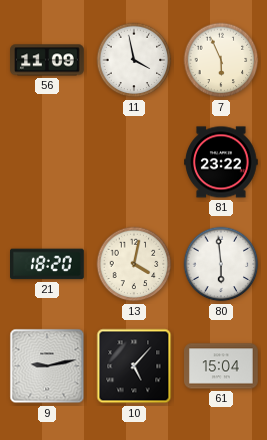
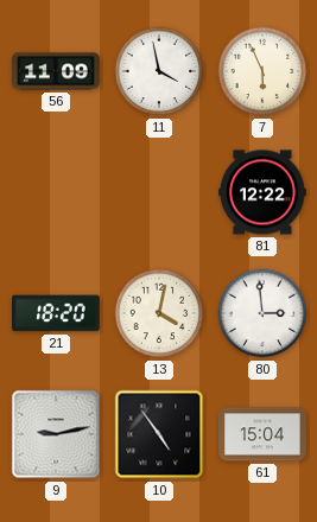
81: 23:22 -> 12:22 (264, 192)
80: 5:59 -> 2:59 (262, 313)
10: 5:07 -> 4:54 (159, 434)
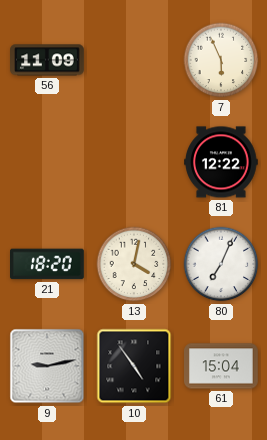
11: 3:58 -> none (159, 71)
80: 2:59 -> 7:04 (221, 264)
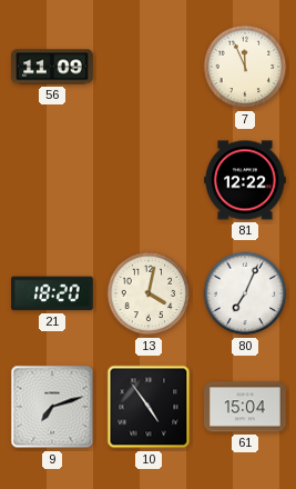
7: 5:56 -> 11:56 (245, 67)
9: 9:13 -> 7:12 (52, 407)
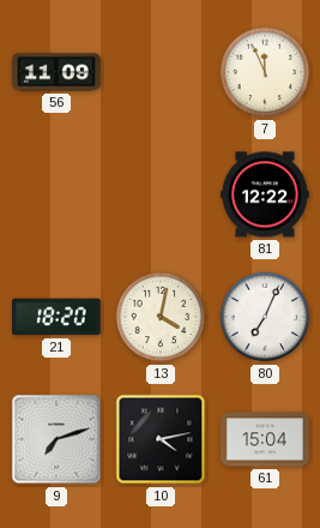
10: 4:54 -> 4:13 (161, 439)
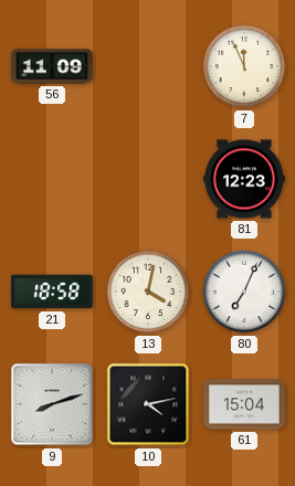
81: 12:22 -> 12:23 (245, 179)
21: 18:20 -> 18:58 (53, 292)
9: 7:12 -> 8:12 (52, 404)
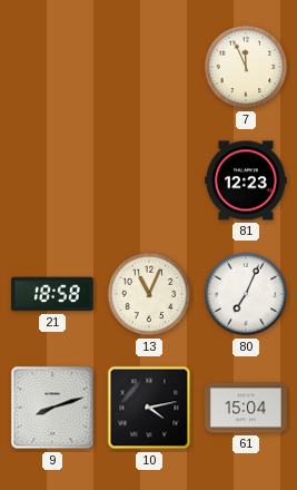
56: 11:09 -> none (52, 66)
13: 4:02 -> 11:04 (149, 294)
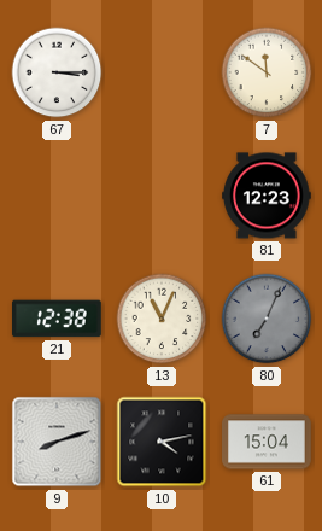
67: none -> 3:15 (57, 72)
7: 11:56 -> 11:51 (267, 72)
21: 18:58 -> 12:38 (58, 319)
80 dial: white -> grey (267, 319)
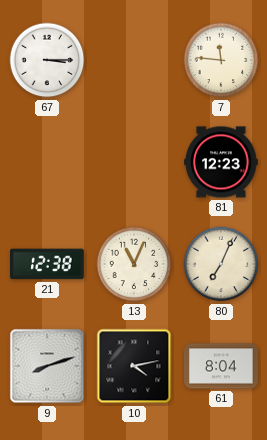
7: 11:51 -> 11:46 (221, 60)
80 dial: grey -> cream (221, 264)
61: 15:04 -> 8:04 (222, 366)
